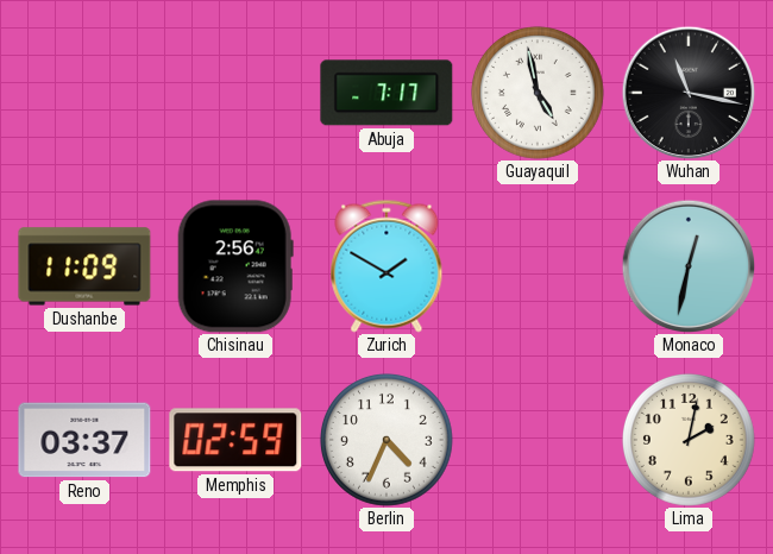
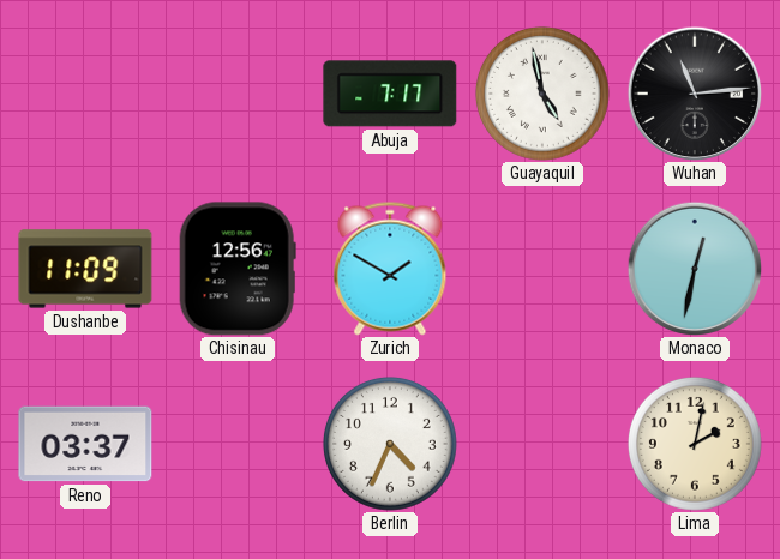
Wuhan: 11:17 -> 11:14 (695, 94)
Chisinau: 2:56 -> 12:56 (238, 269)
Memphis: 02:59 -> none (235, 440)
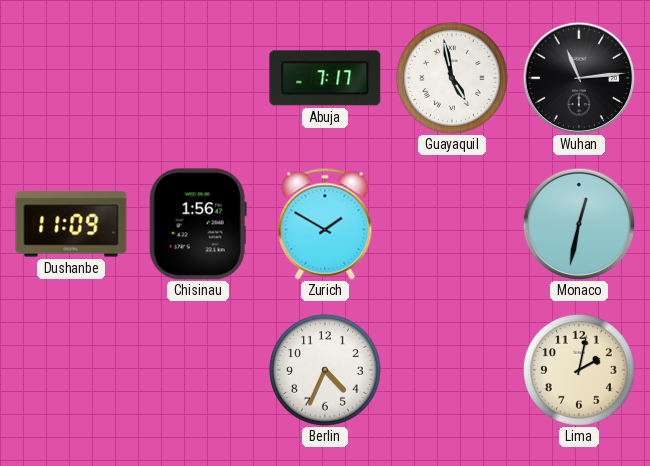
Chisinau: 12:56 -> 1:56 (198, 224)
Reno: 03:37 -> none (85, 444)
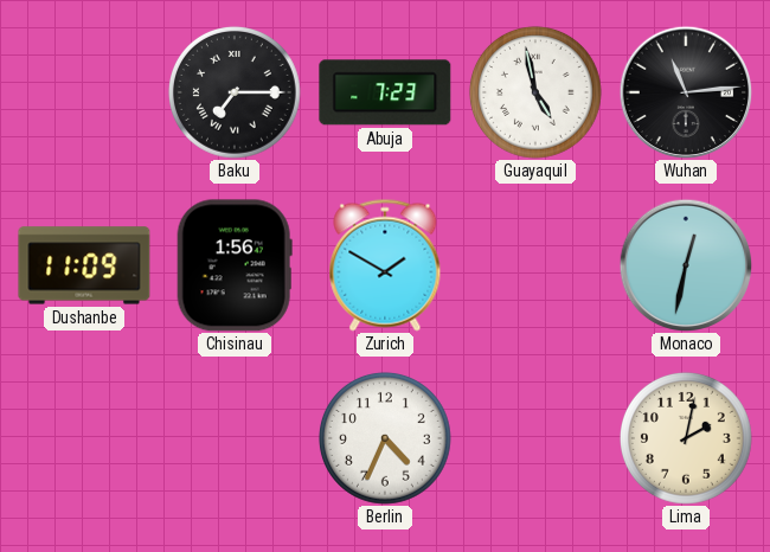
Baku: none -> 7:15 (235, 92)
Abuja: 7:17 -> 7:23 (385, 92)
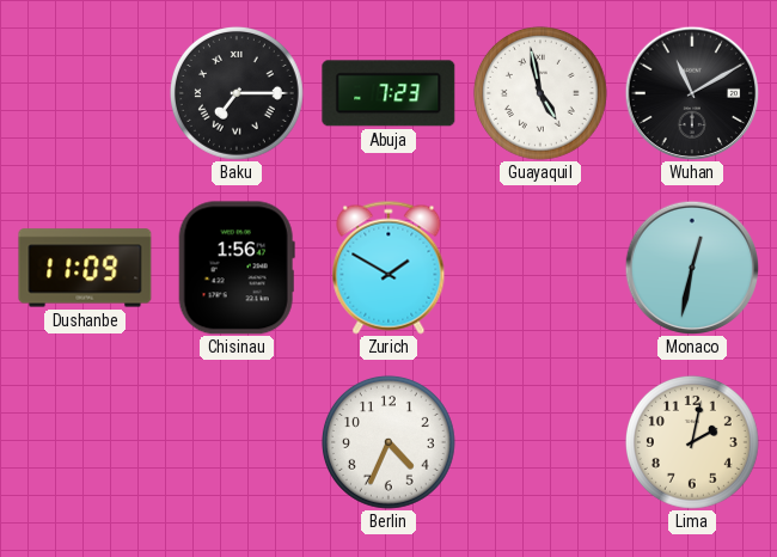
Wuhan: 11:14 -> 11:10 (692, 93)
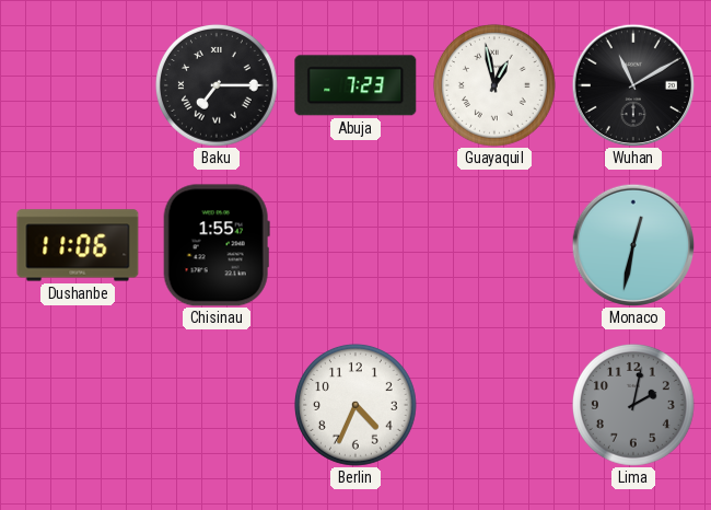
Guayaquil: 4:58 -> 12:58 (494, 85)
Dushanbe: 11:09 -> 11:06 (78, 245)
Chisinau: 1:56 -> 1:55 (217, 245)
Zurich: 1:50 -> none (389, 268)
Lima dial: cream -> grey (633, 405)
